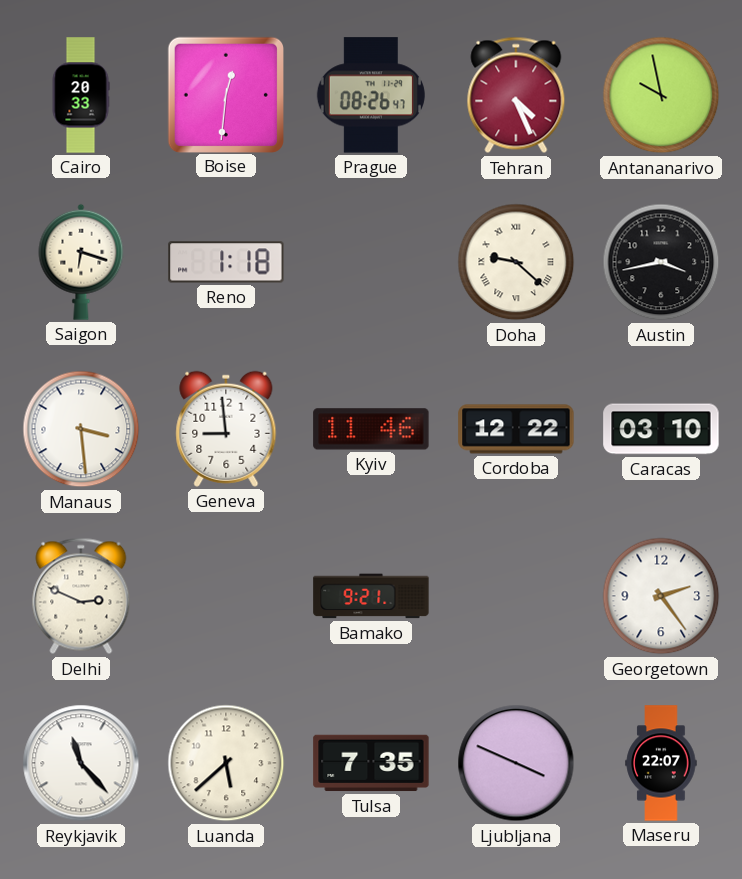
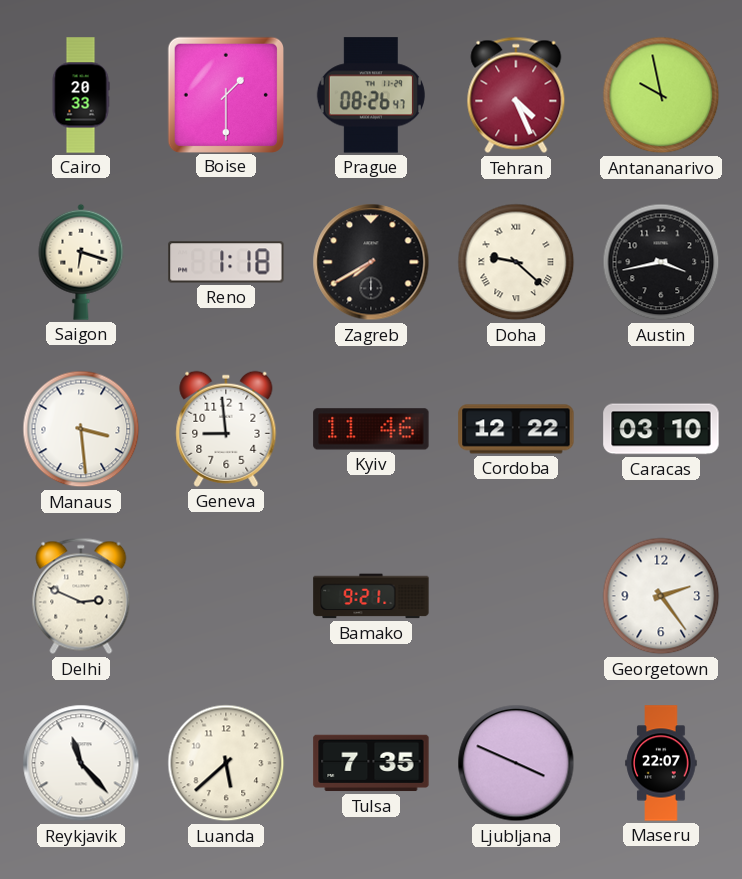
Boise: 12:31 -> 1:30 (225, 94)
Zagreb: none -> 7:40 (371, 262)
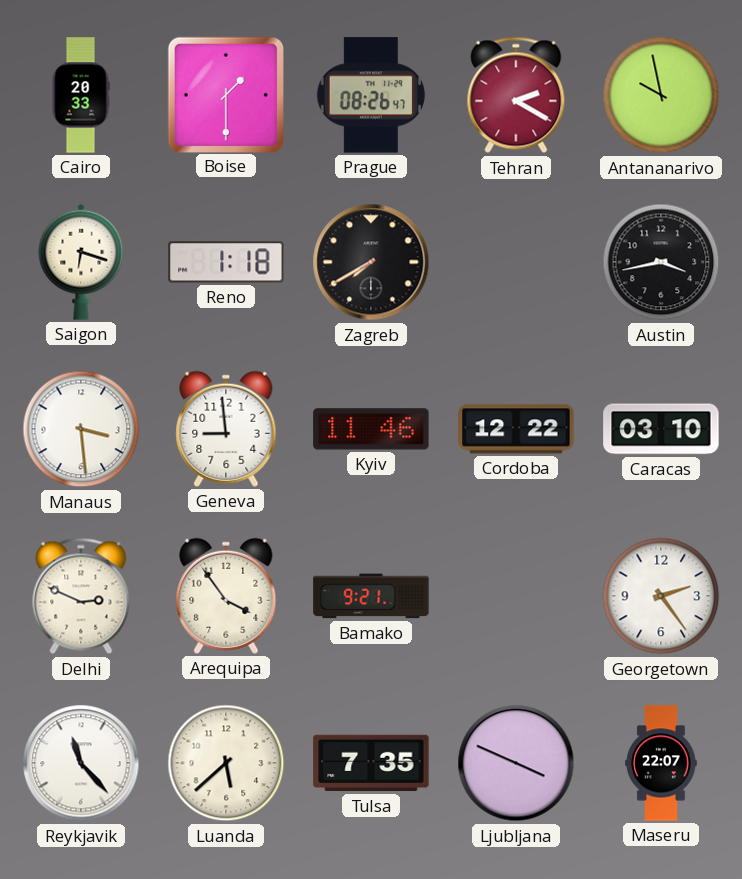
Tehran: 4:26 -> 2:20 (516, 95)
Doha: 9:22 -> none (516, 262)
Arequipa: none -> 3:54 (226, 596)
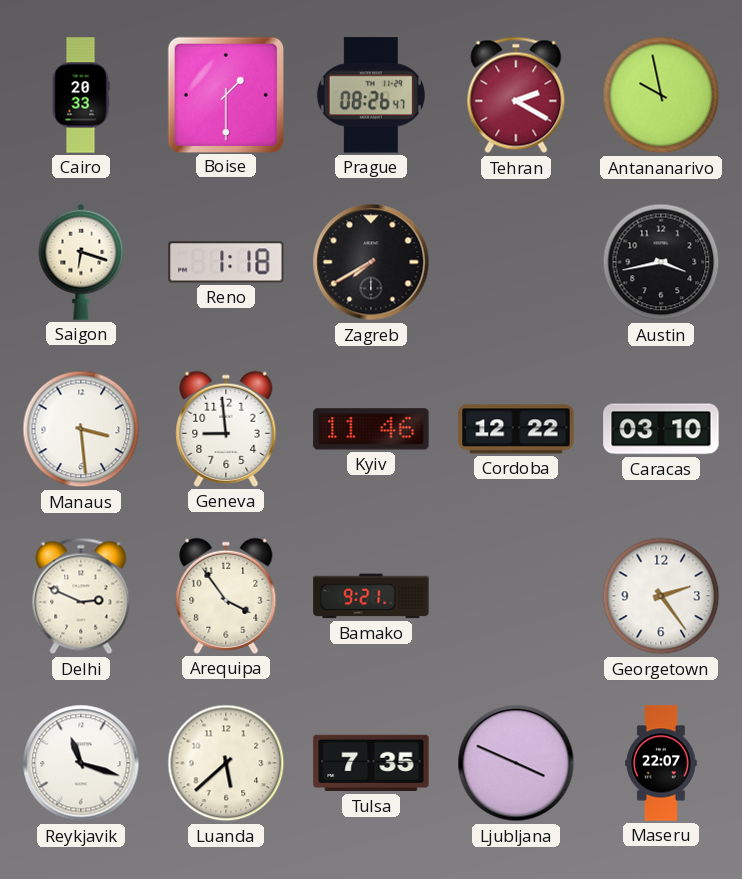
Reykjavik: 11:23 -> 11:18 (81, 763)
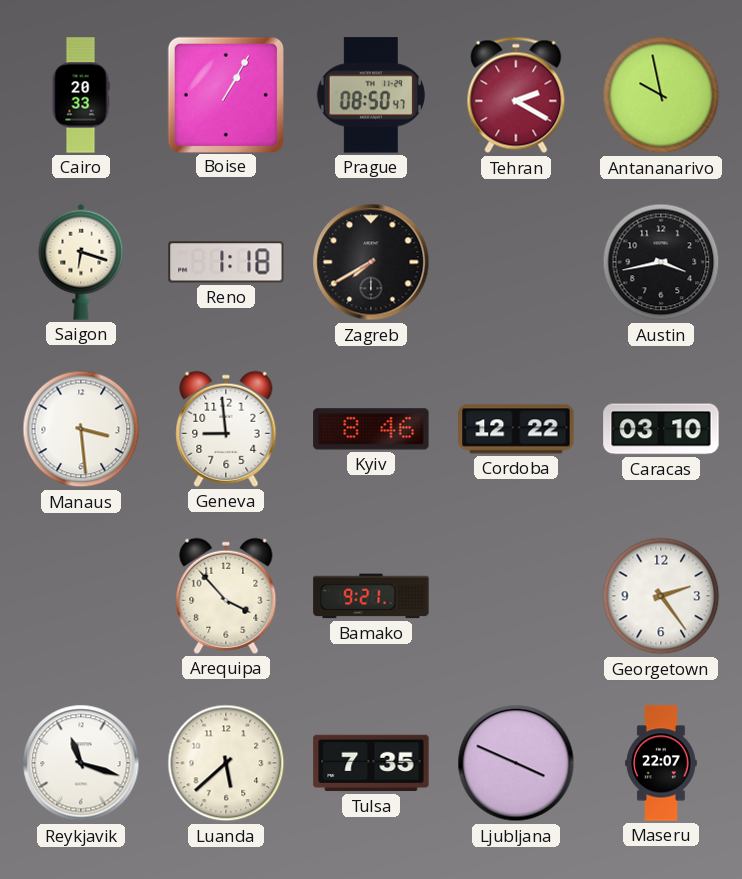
Boise: 1:30 -> 1:05 (225, 94)
Prague: 08:26 -> 08:50 (371, 95)
Kyiv: 11:46 -> 8:46 (371, 429)
Delhi: 2:49 -> none (81, 596)
Arequipa: 3:54 -> 3:53 (226, 596)
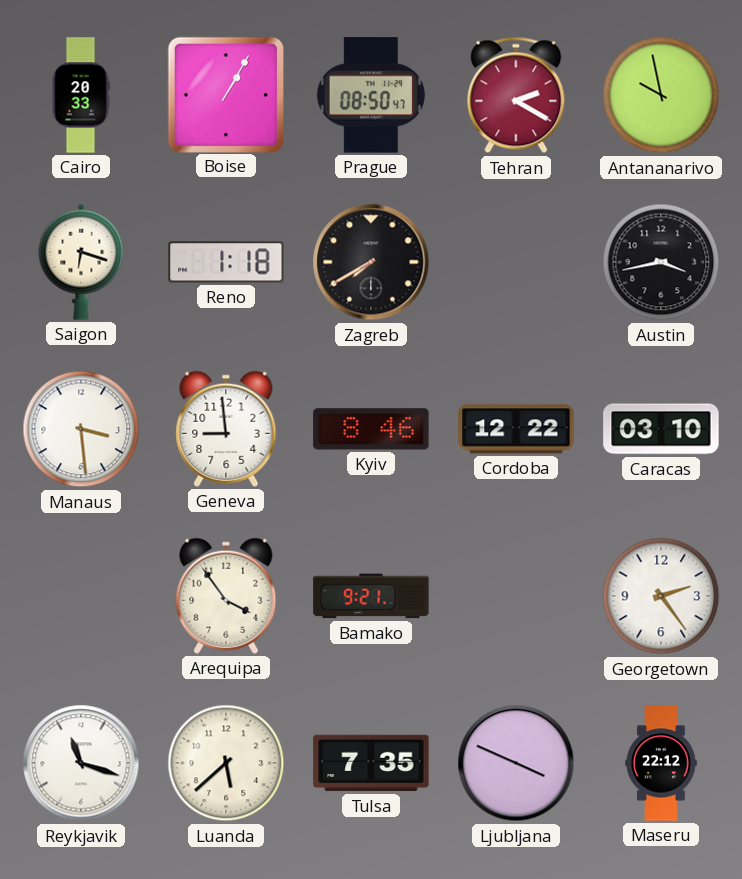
Arequipa: 3:53 -> 3:54 (226, 596)
Maseru: 22:07 -> 22:12 (661, 763)
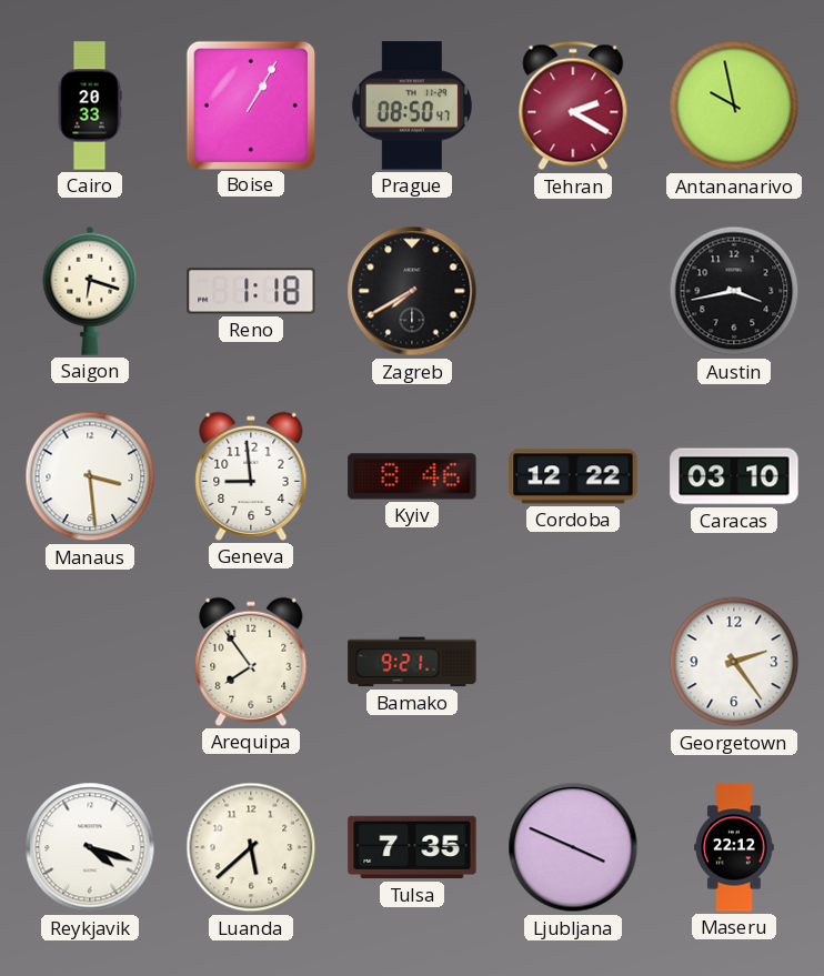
Arequipa: 3:54 -> 7:54 (251, 662)
Reykjavik: 11:18 -> 4:18 (90, 847)
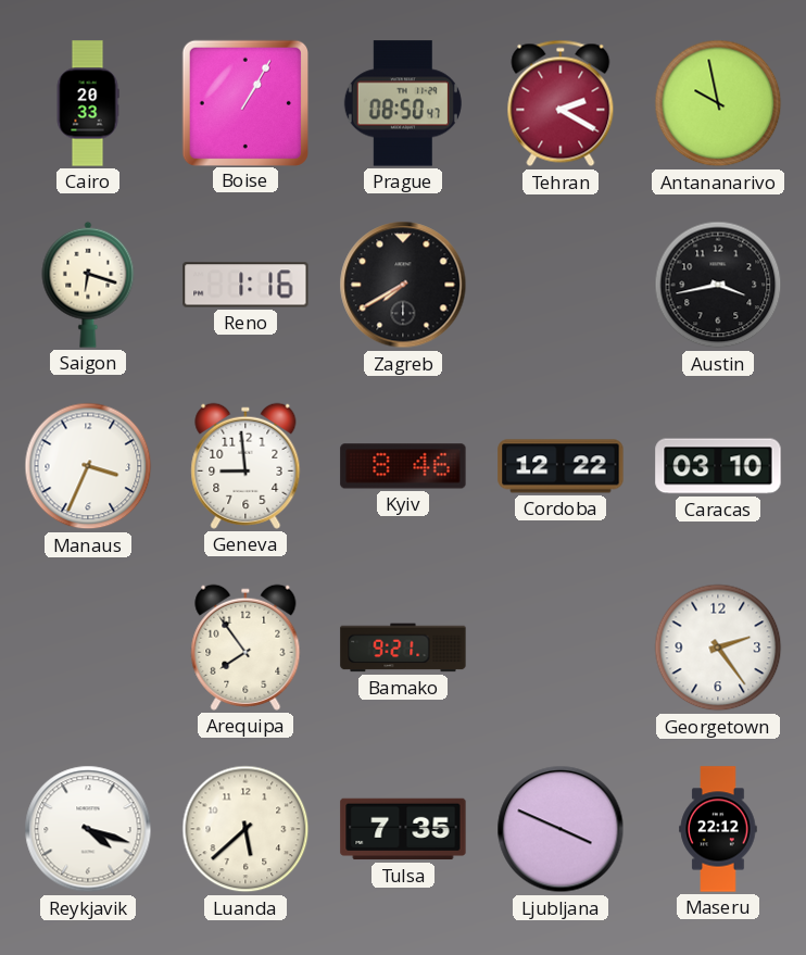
Reno: 1:18 -> 1:16 (245, 285)
Manaus: 3:29 -> 3:34 (88, 466)
